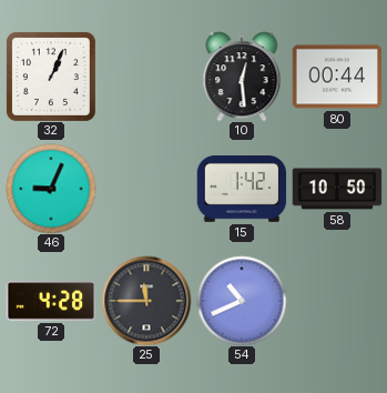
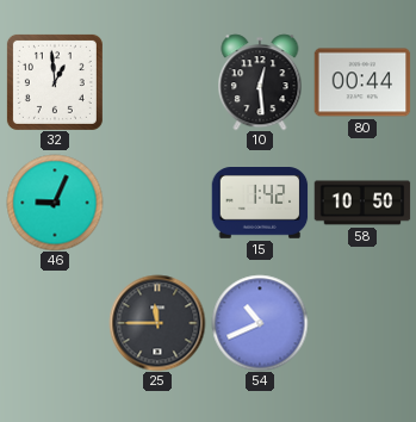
32: 1:04 -> 12:59 (55, 82)
72: 4:28 -> none (51, 301)
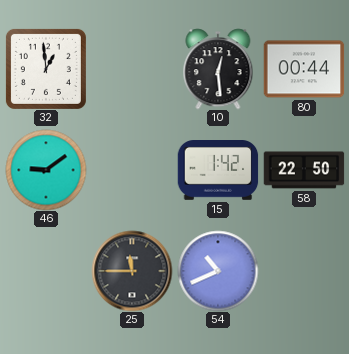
46: 9:04 -> 9:09 (46, 170)
58: 10:50 -> 22:50 (304, 170)
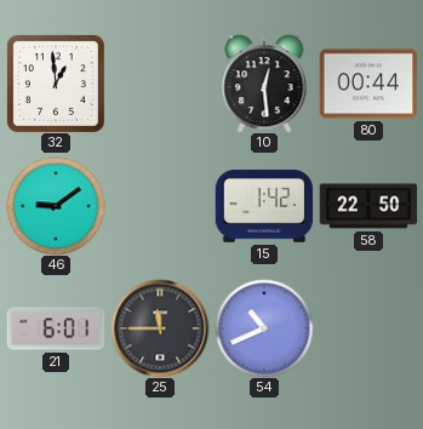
21: none -> 6:01 (56, 328)
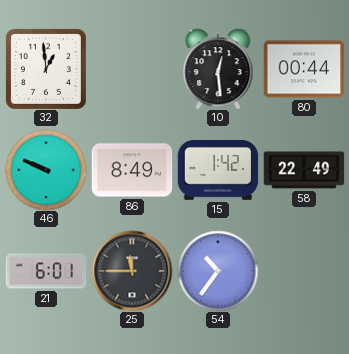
46: 9:09 -> 9:49 (46, 170)
86: none -> 8:49 (132, 170)
58: 22:50 -> 22:49 (304, 170)
54: 10:41 -> 10:36 (218, 271)
